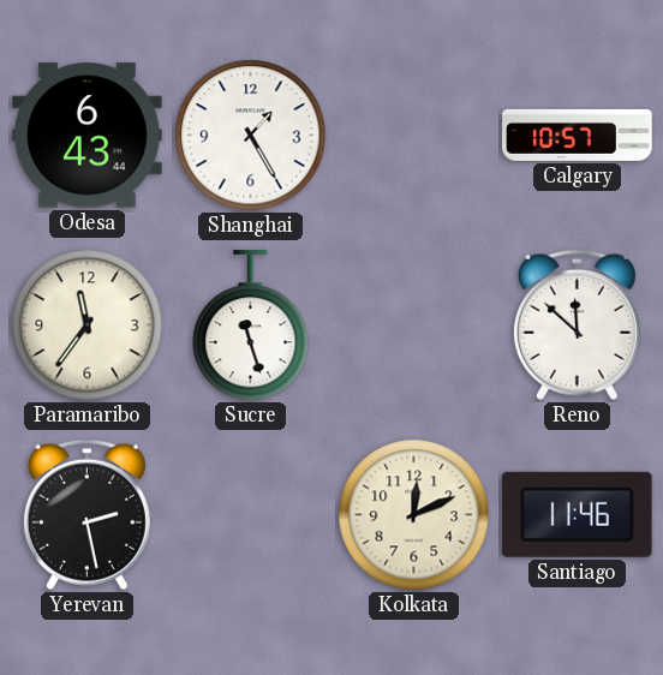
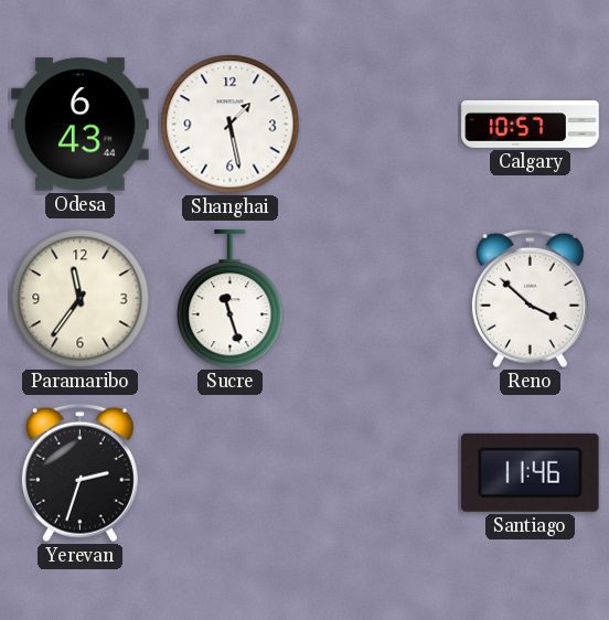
Shanghai: 1:25 -> 1:28 (231, 125)
Reno: 11:52 -> 3:52 (530, 299)
Yerevan: 2:28 -> 2:33 (79, 473)
Kolkata: 12:11 -> none (414, 515)
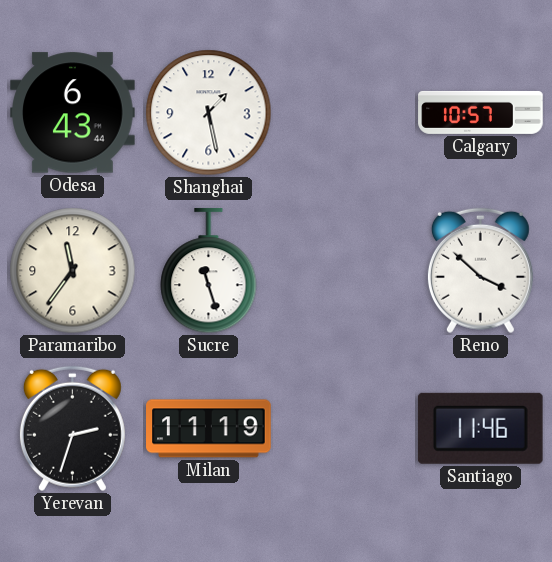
Milan: none -> 11:19 (209, 429)
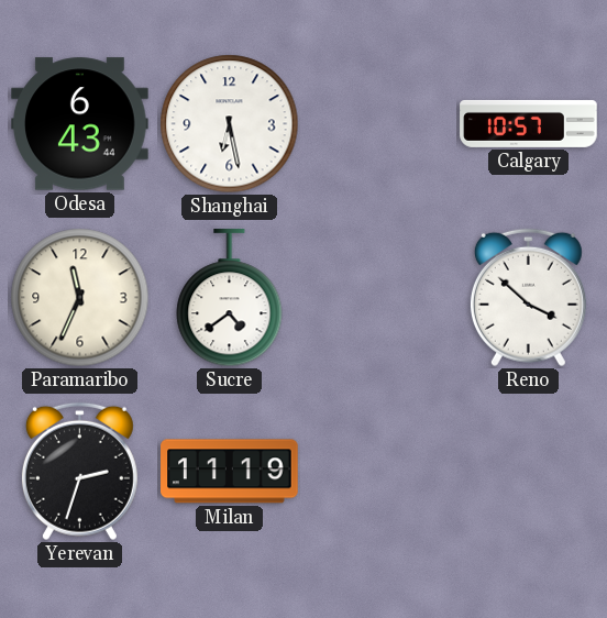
Shanghai: 1:28 -> 6:28 (230, 124)
Paramaribo: 11:36 -> 11:34 (80, 298)
Sucre: 11:27 -> 4:39 (230, 298)
Santiago: 11:46 -> none (480, 428)
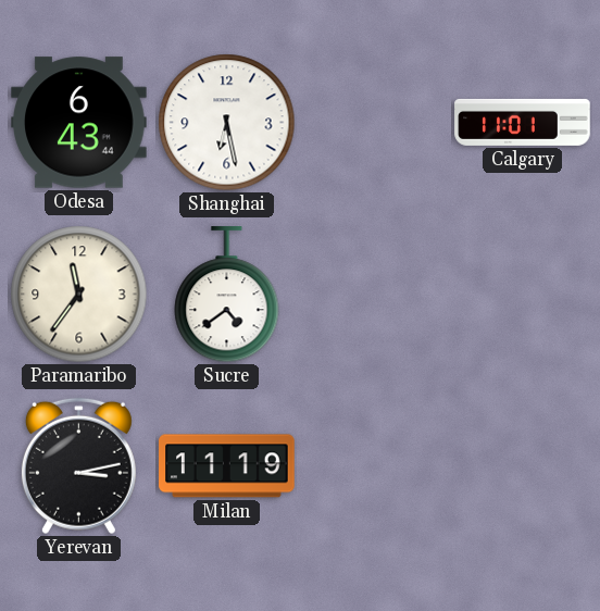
Calgary: 10:57 -> 11:01 (523, 122)
Paramaribo: 11:34 -> 11:36 (79, 295)
Reno: 3:52 -> none (528, 298)
Yerevan: 2:33 -> 3:13 (78, 466)
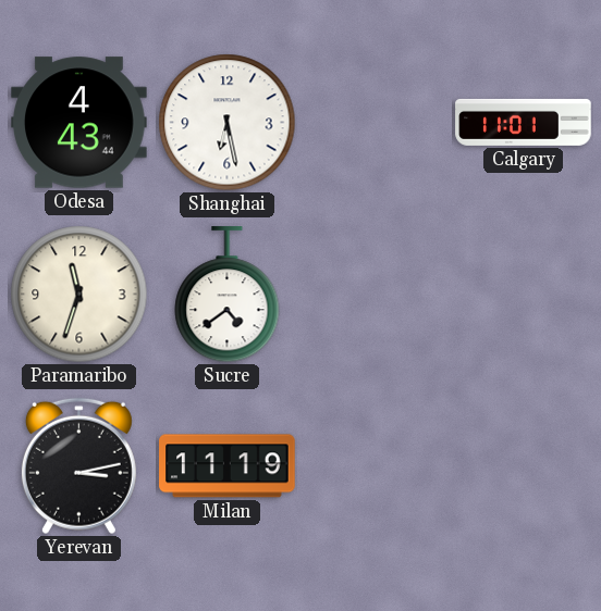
Odesa: 6:43 -> 4:43 (79, 123)
Paramaribo: 11:36 -> 11:33 (79, 295)
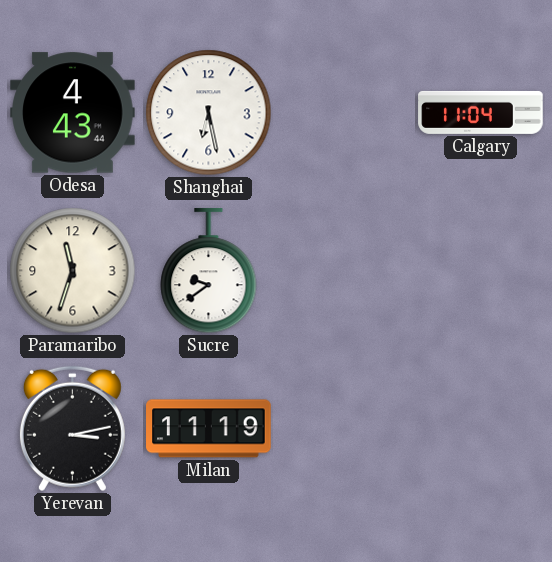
Calgary: 11:01 -> 11:04 (481, 112)
Sucre: 4:39 -> 9:39 (209, 271)
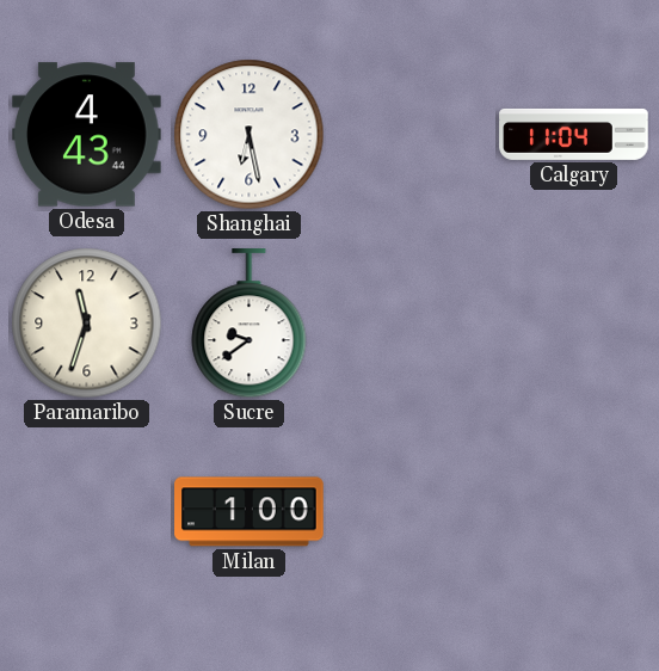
Yerevan: 3:13 -> none (72, 429)
Milan: 11:19 -> 1:00 (250, 512)
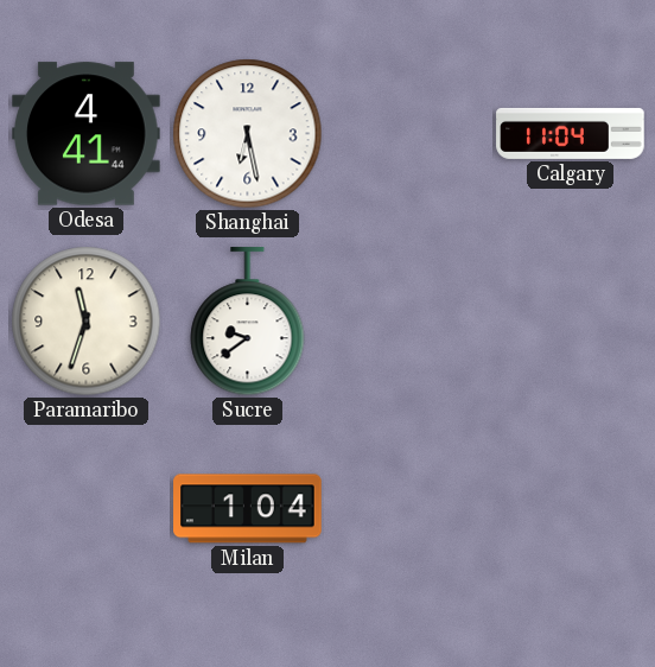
Odesa: 4:43 -> 4:41 (87, 134)
Milan: 1:00 -> 1:04 (248, 509)
